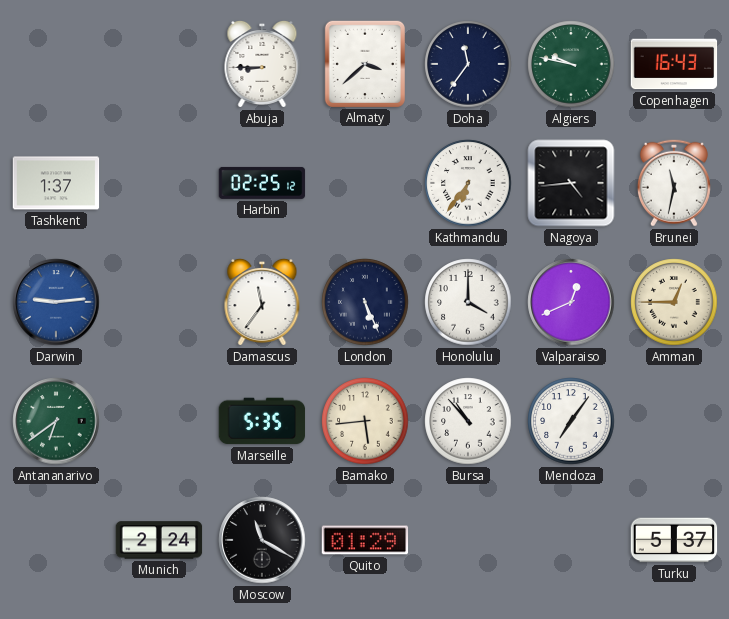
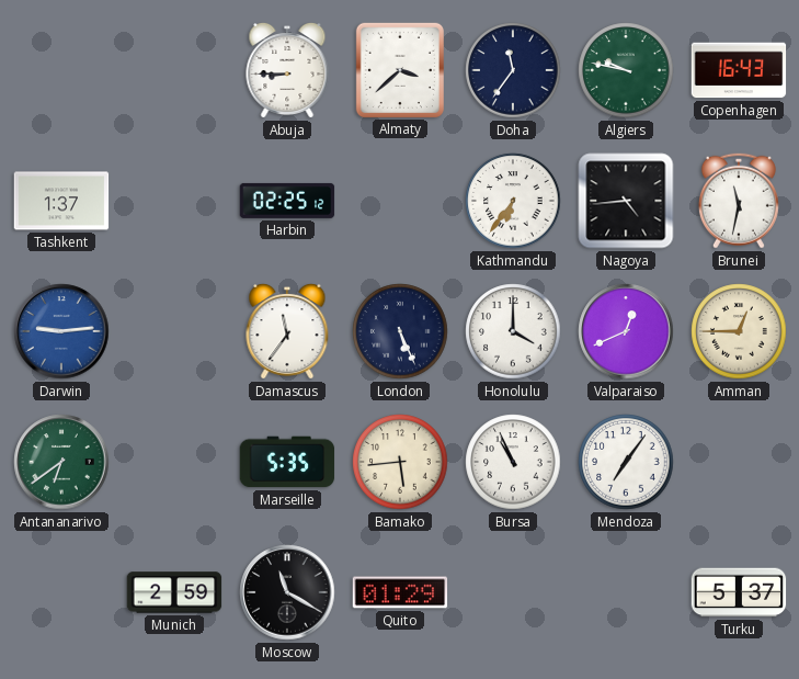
Bursa: 10:53 -> 10:56 (513, 462)
Munich: 2:24 -> 2:59 (174, 592)
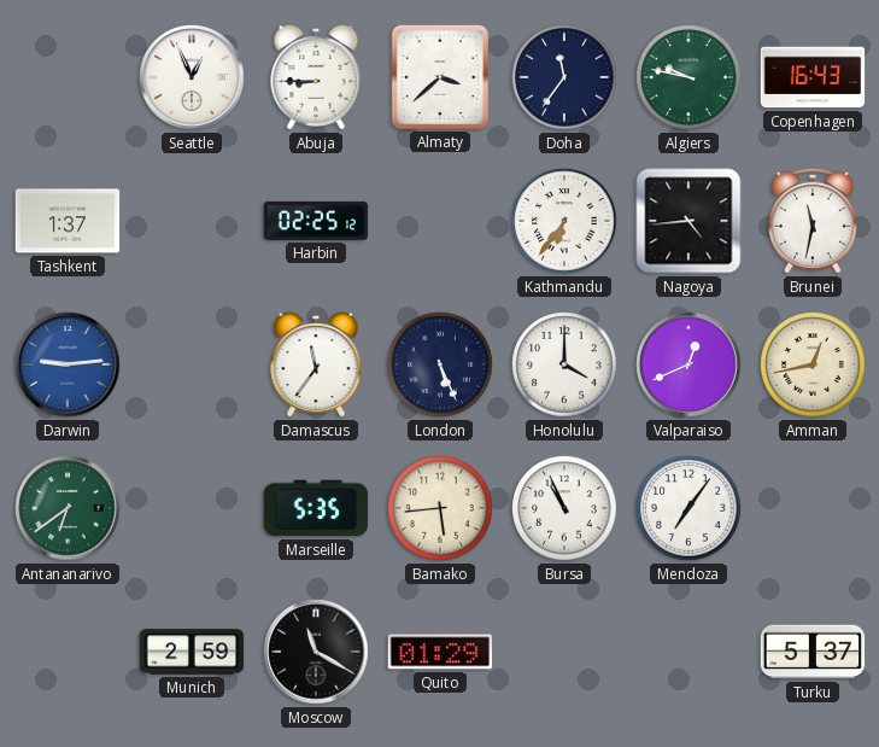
Seattle: none -> 12:56 (192, 77)
Amman: 12:45 -> 12:43 (813, 364)
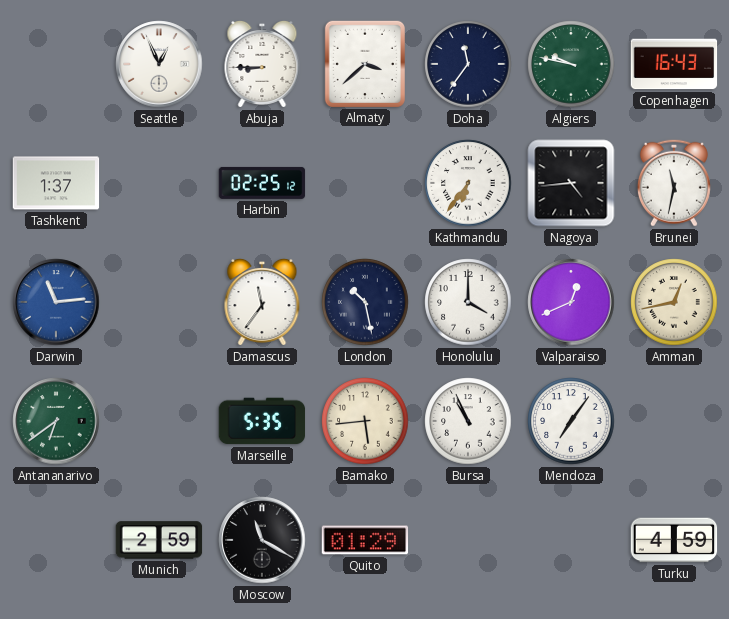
Darwin: 9:14 -> 11:14 (56, 302)
London: 5:26 -> 10:28 (365, 302)
Turku: 5:37 -> 4:59 (674, 540)
